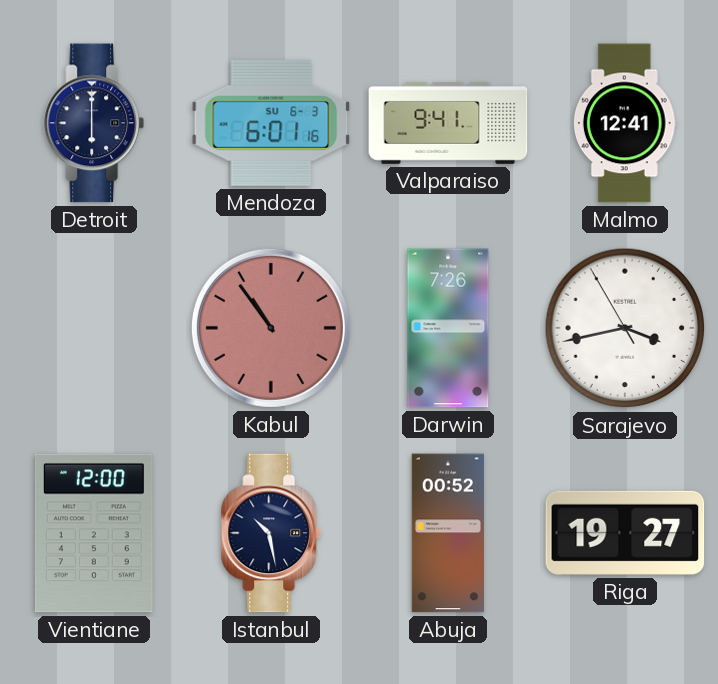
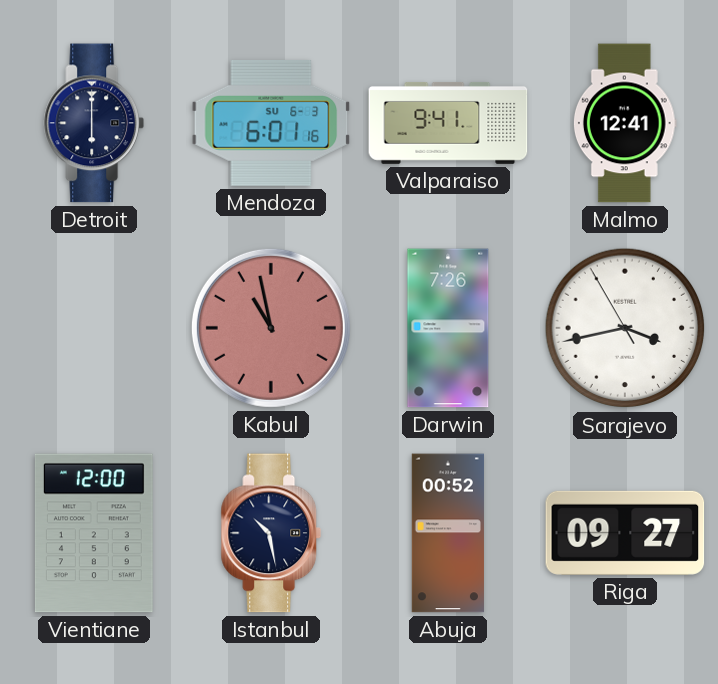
Kabul: 10:54 -> 10:58 (271, 328)
Riga: 19:27 -> 09:27 (625, 533)
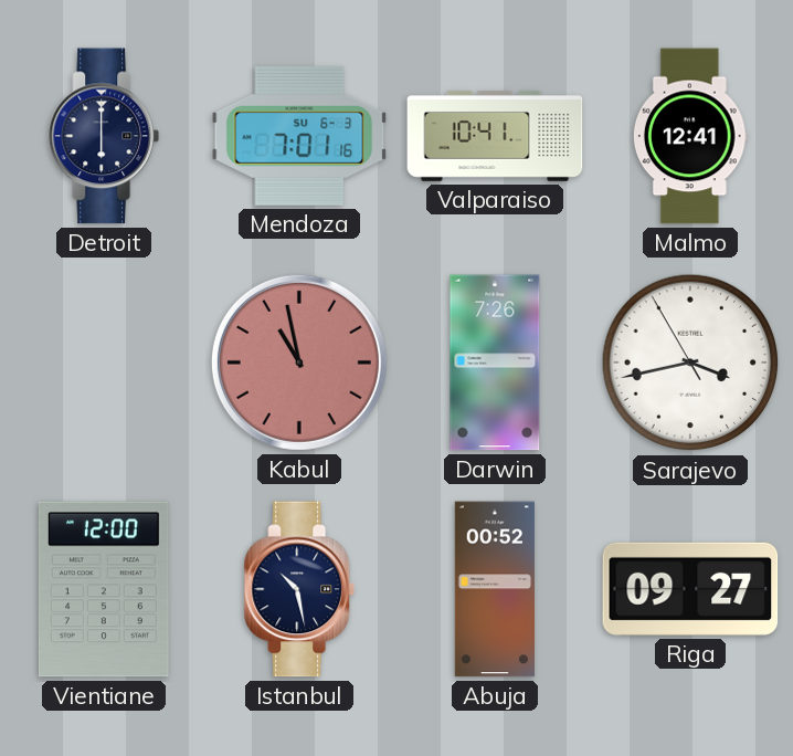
Mendoza: 6:01 -> 7:01 (299, 136)
Valparaiso: 9:41 -> 10:41 (495, 137)
